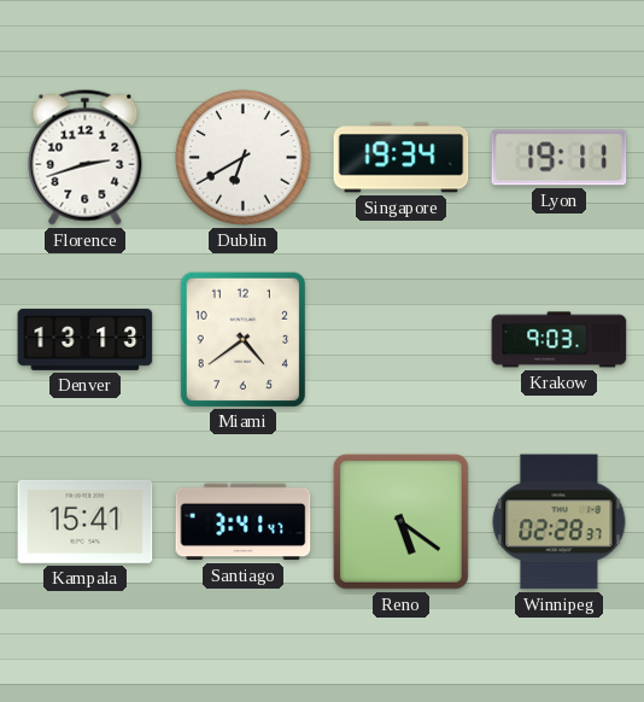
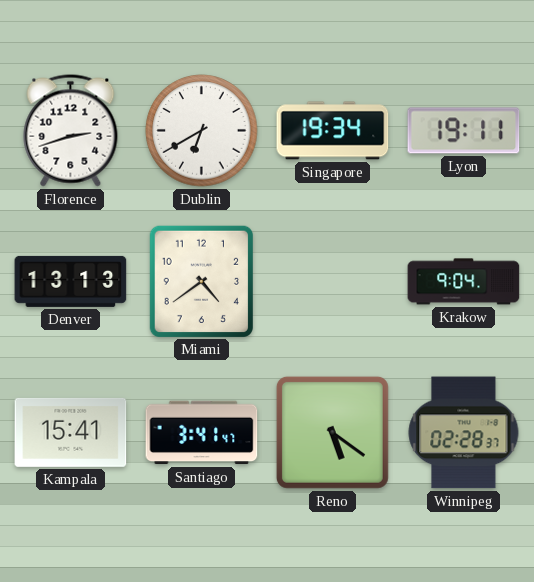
Krakow: 9:03 -> 9:04 (464, 282)
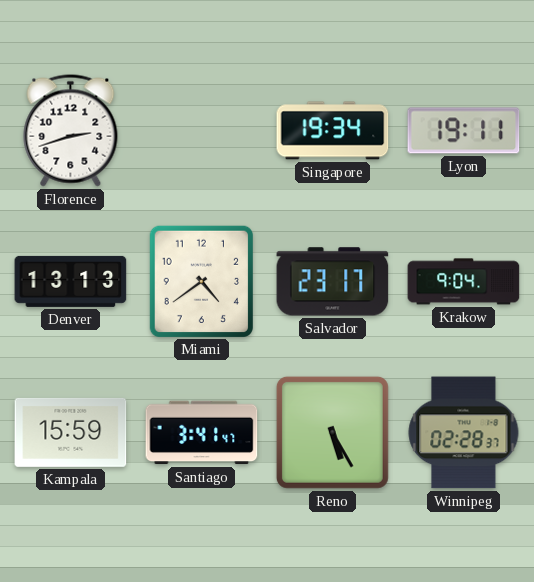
Dublin: 6:40 -> none (202, 131)
Salvador: none -> 23:17 (333, 282)
Kampala: 15:41 -> 15:59 (71, 432)
Reno: 5:21 -> 5:25 (332, 432)
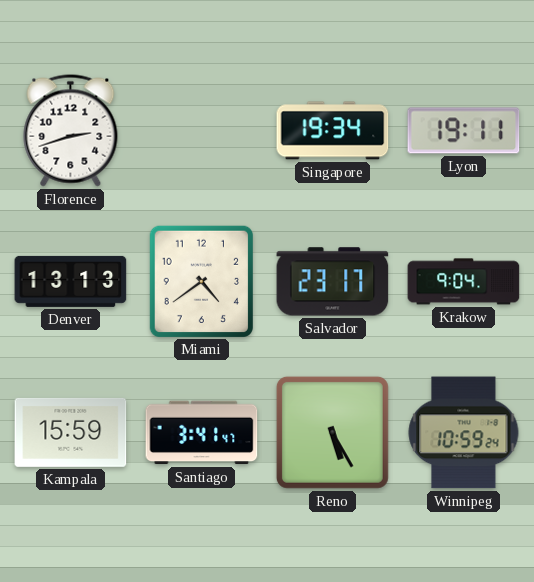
Winnipeg: 02:28 -> 10:59 (464, 433)
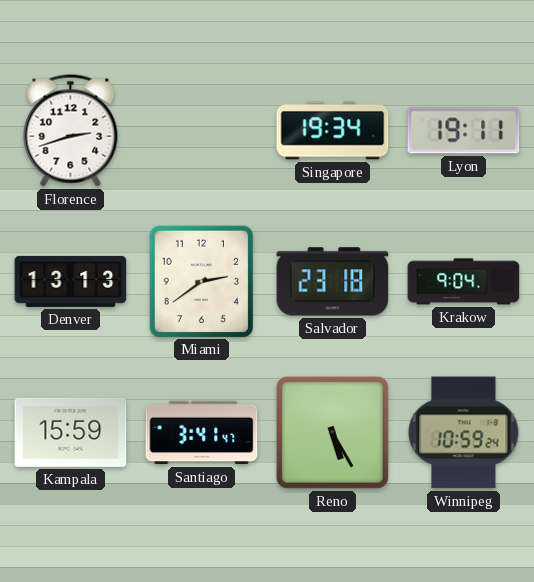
Miami: 4:39 -> 2:39 (201, 281)
Salvador: 23:17 -> 23:18 (333, 282)
